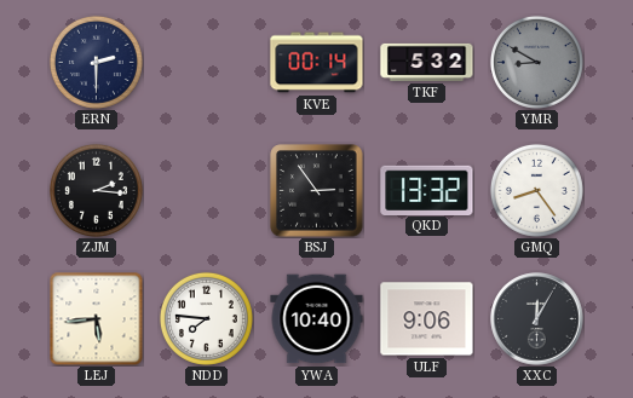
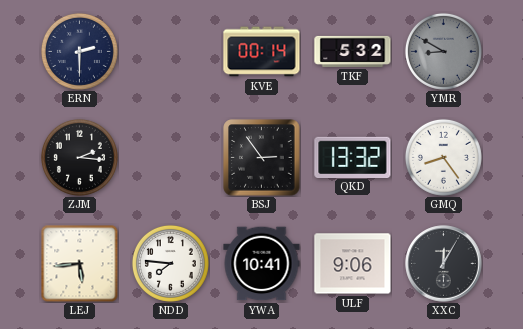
YWA: 10:40 -> 10:41 (262, 264)
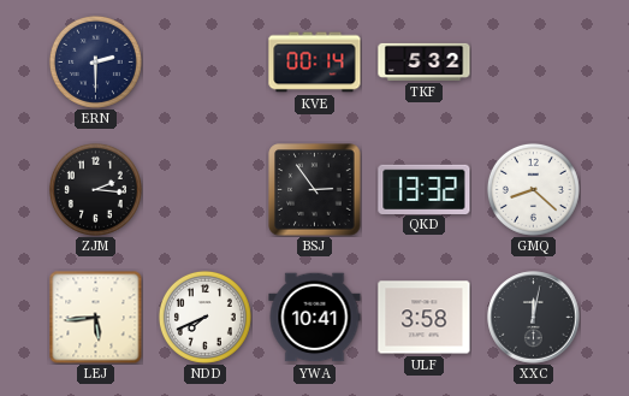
YMR: 8:50 -> none (443, 51)
GMQ: 8:24 -> 8:22 (533, 189)
NDD: 7:46 -> 7:41 (204, 317)
ULF: 9:06 -> 3:58 (425, 318)
XXC: 12:05 -> 12:02 (534, 318)
